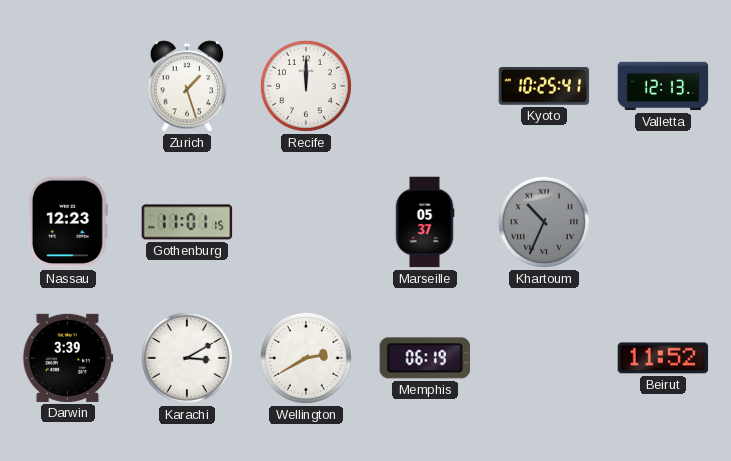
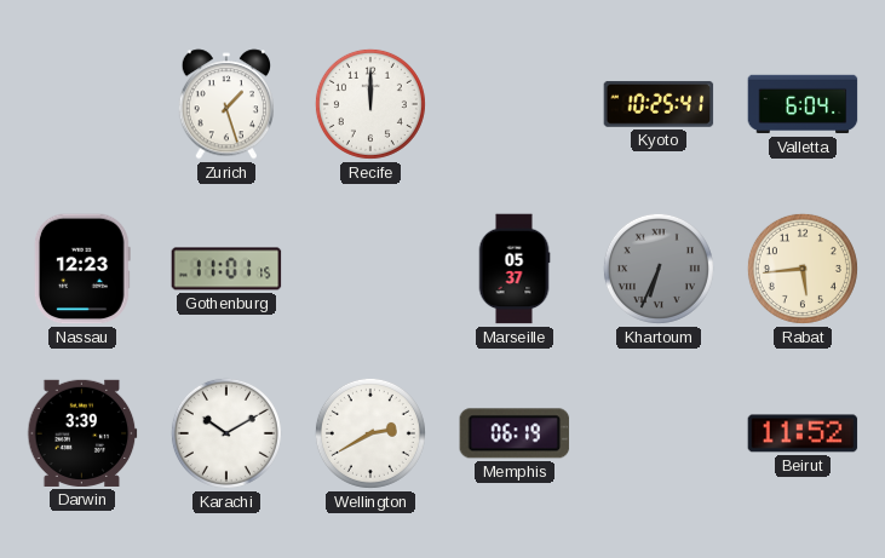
Valletta: 12:13 -> 6:04 (803, 104)
Khartoum: 10:34 -> 6:34 (659, 269)
Rabat: none -> 5:44 (803, 269)
Karachi: 3:10 -> 10:10 (226, 433)
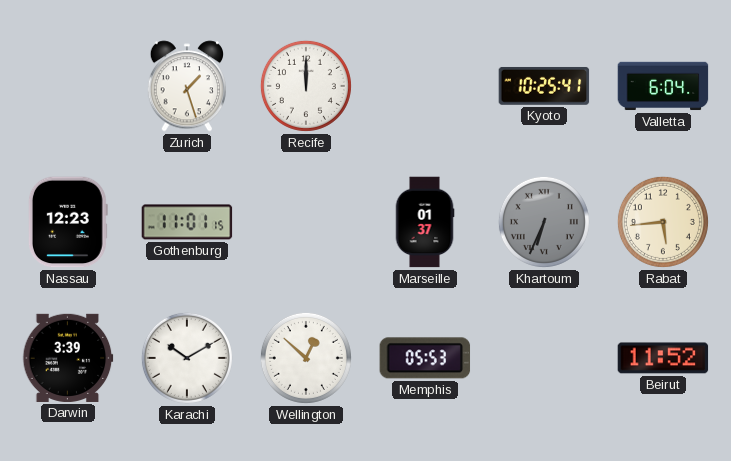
Marseille: 05:37 -> 01:37 (425, 222)
Wellington: 2:40 -> 12:52 (306, 358)
Memphis: 06:19 -> 05:53 (425, 358)
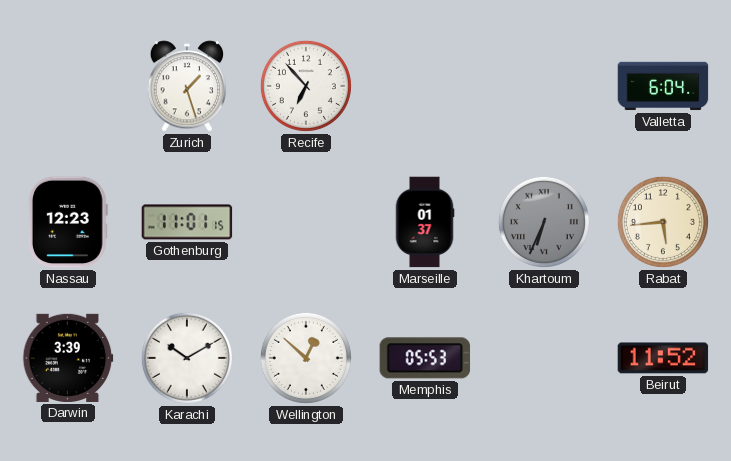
Recife: 12:00 -> 6:53 (306, 86)
Kyoto: 10:25 -> none (544, 86)
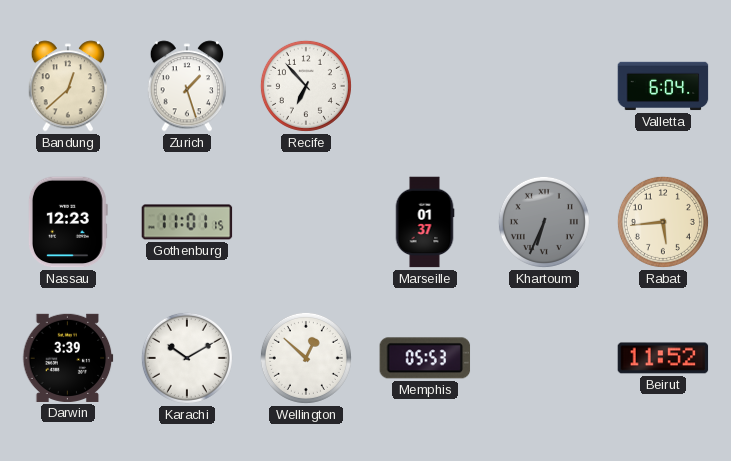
Bandung: none -> 12:38 (67, 86)
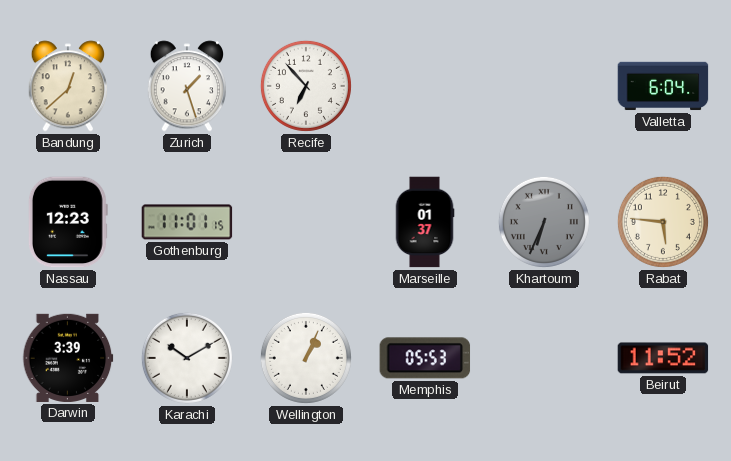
Rabat: 5:44 -> 5:46 (663, 222)
Wellington: 12:52 -> 1:04 (306, 358)
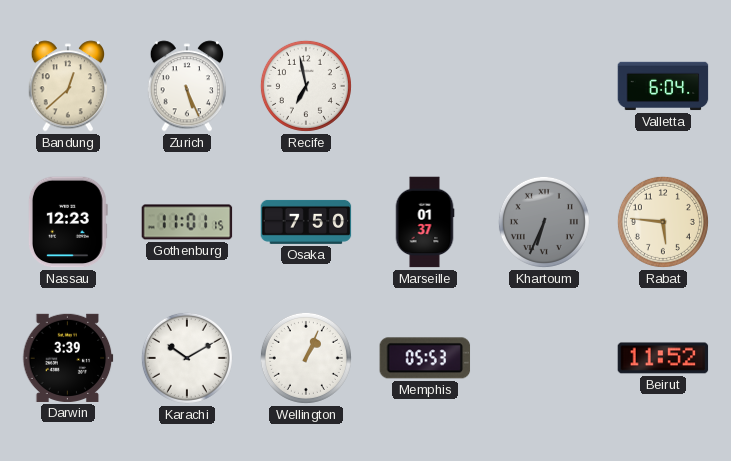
Zurich: 1:27 -> 5:26 (186, 86)
Recife: 6:53 -> 6:58 (306, 86)
Osaka: none -> 7:50 (306, 222)
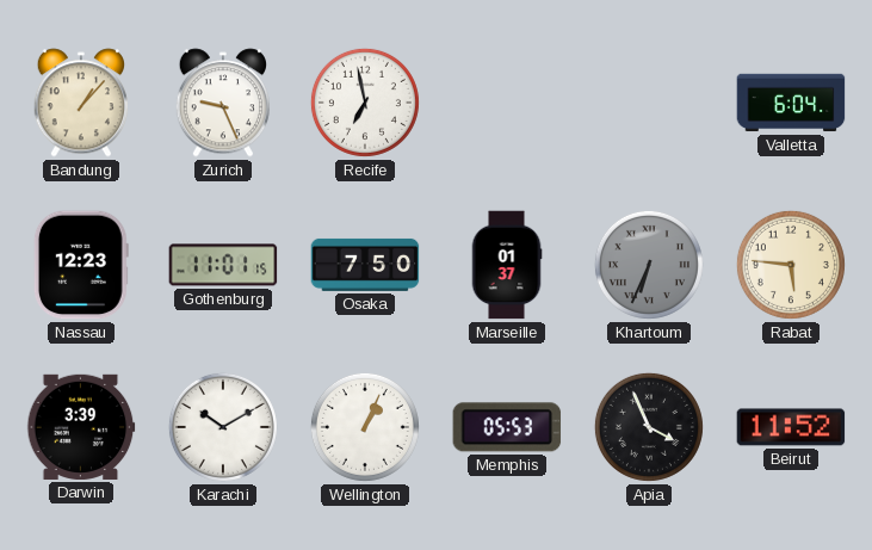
Bandung: 12:38 -> 1:07 (80, 103)
Zurich: 5:26 -> 9:26 (222, 103)
Apia: none -> 3:56 (649, 427)
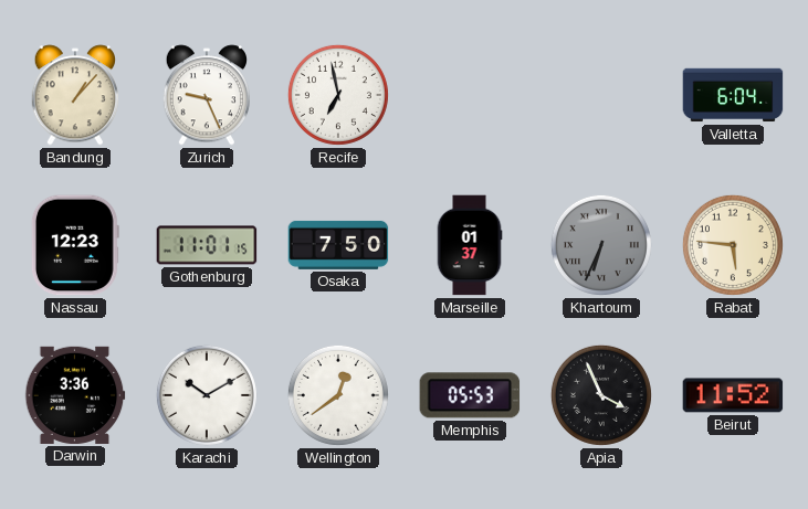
Darwin: 3:39 -> 3:36 (75, 395)
Wellington: 1:04 -> 12:39 (338, 395)
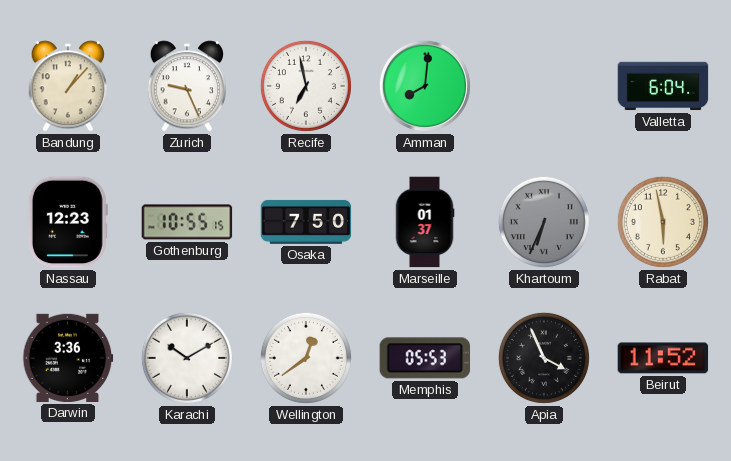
Amman: none -> 8:01 (425, 86)
Gothenburg: 11:01 -> 10:55 (187, 222)
Rabat: 5:46 -> 5:58 (663, 222)
